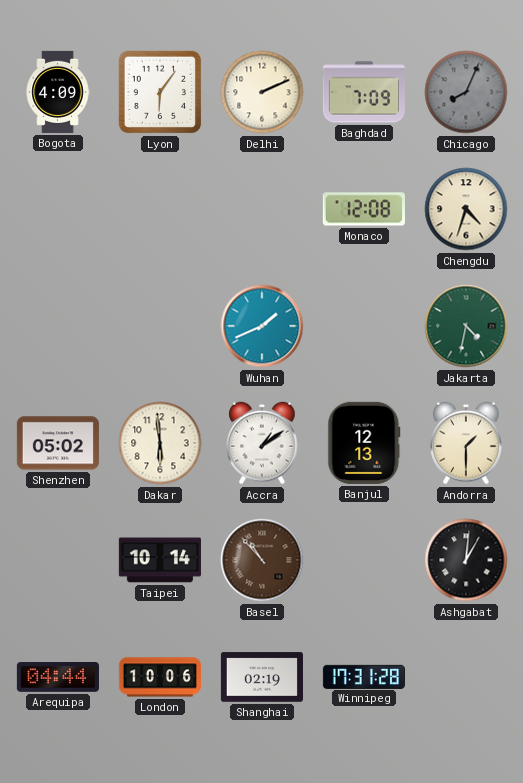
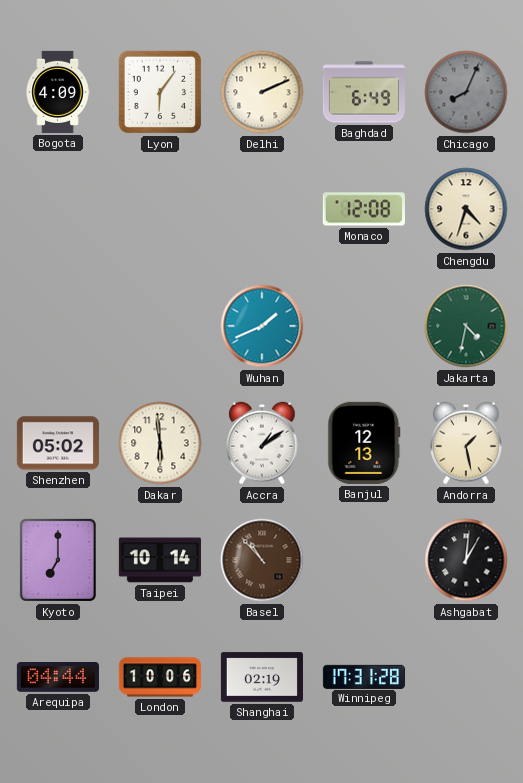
Baghdad: 7:09 -> 6:49 (364, 92)
Andorra: 1:30 -> 1:28 (466, 443)
Kyoto: none -> 7:00 (58, 560)
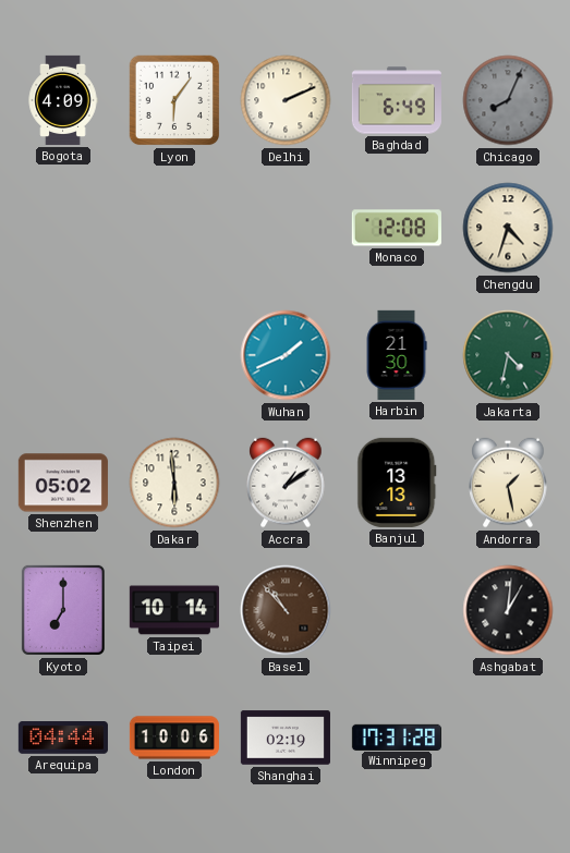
Harbin: none -> 21:30 (397, 355)
Banjul: 12:13 -> 13:13 (397, 483)
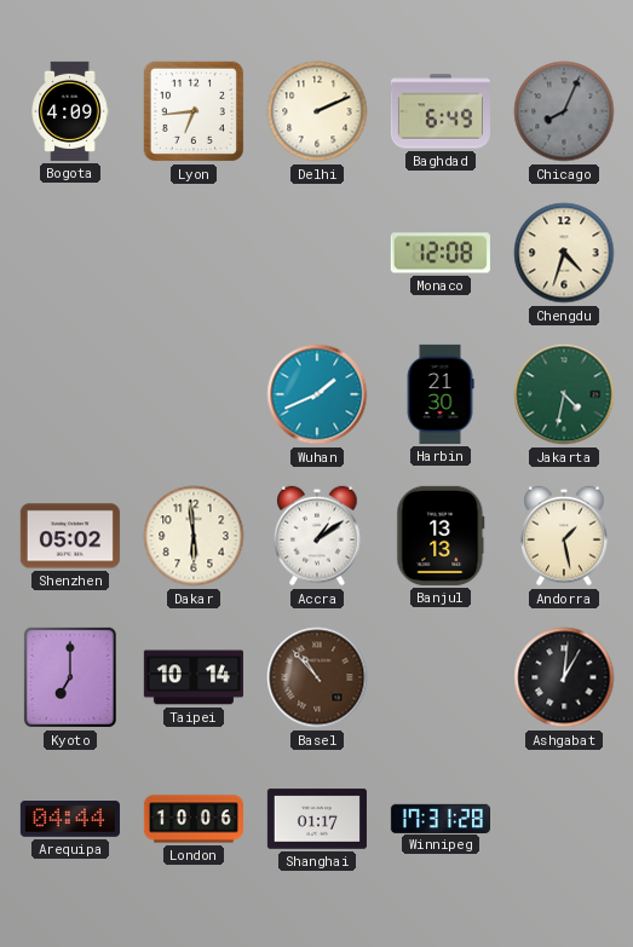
Lyon: 6:06 -> 6:44 (194, 111)
Shanghai: 02:19 -> 01:17 (317, 819)
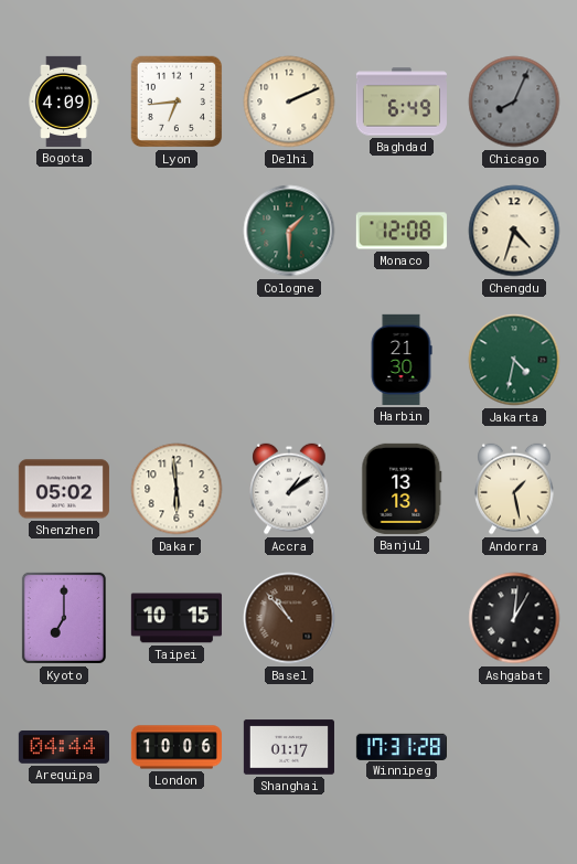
Cologne: none -> 1:30 (289, 231)
Wuhan: 1:41 -> none (317, 394)
Taipei: 10:14 -> 10:15 (177, 618)
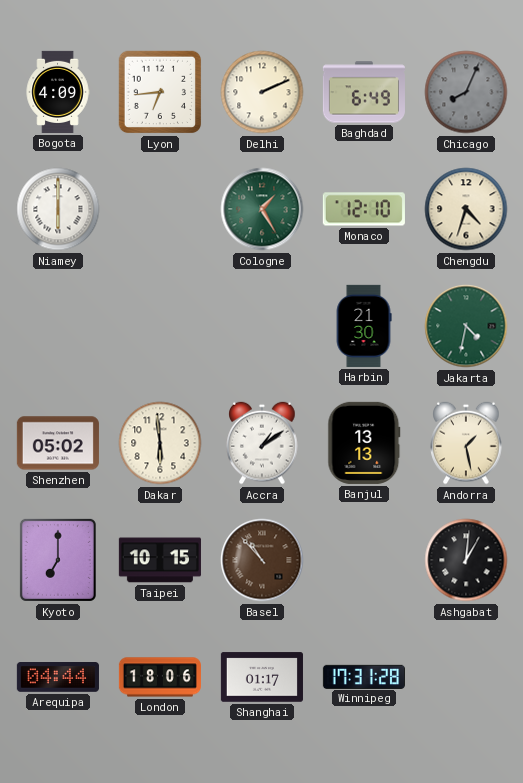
Niamey: none -> 6:00 (58, 209)
Cologne: 1:30 -> 1:25 (262, 209)
Monaco: 12:08 -> 12:10 (364, 209)
London: 10:06 -> 18:06 (160, 677)
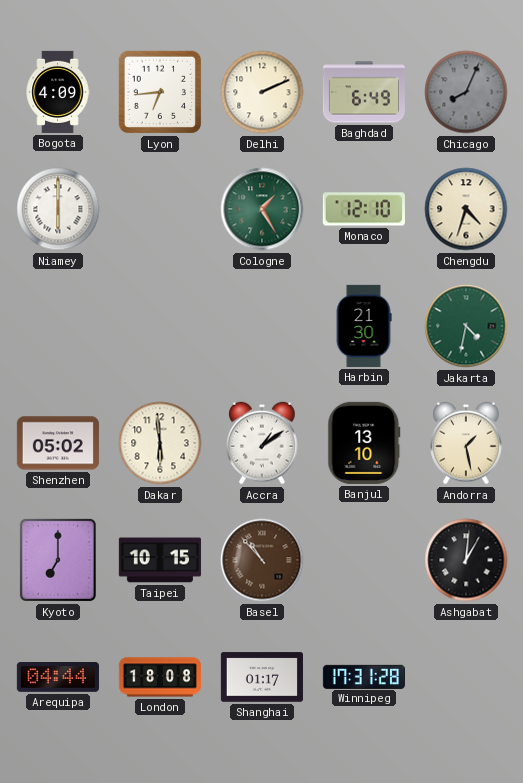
Banjul: 13:13 -> 13:10 (364, 443)
London: 18:06 -> 18:08 (160, 677)
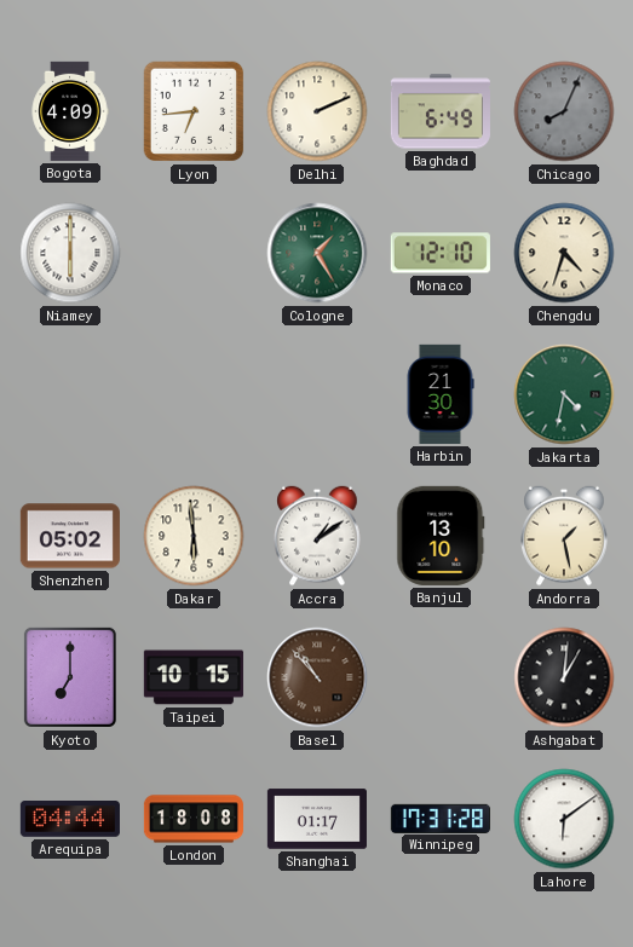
Lahore: none -> 6:09 (564, 819)
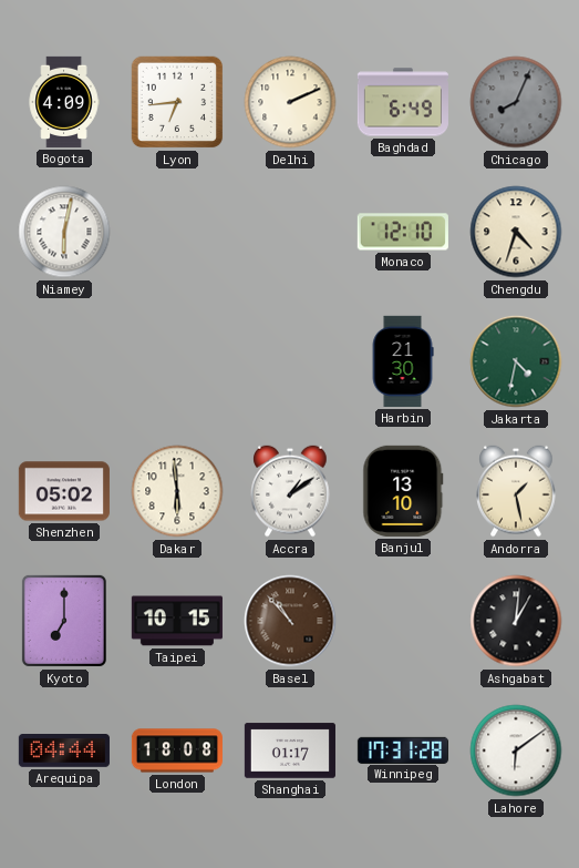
Niamey: 6:00 -> 6:02 (64, 232)
Cologne: 1:25 -> none (317, 253)
